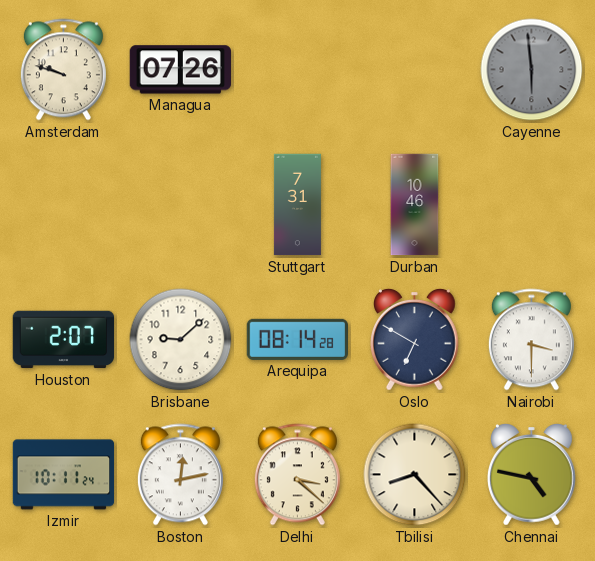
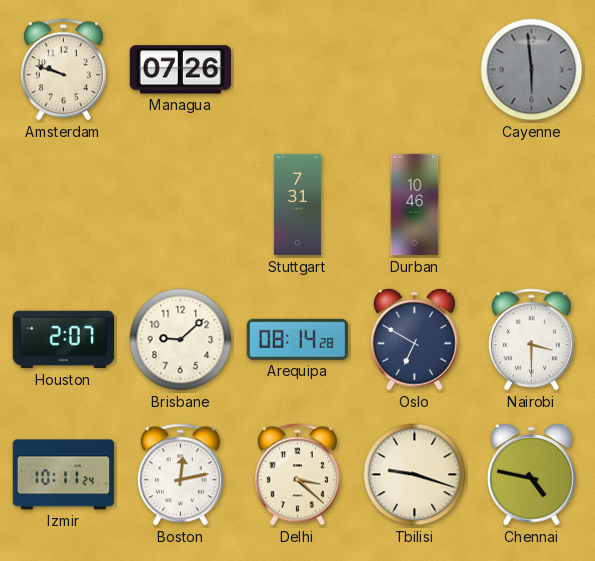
Tbilisi: 8:23 -> 9:18 (415, 475)
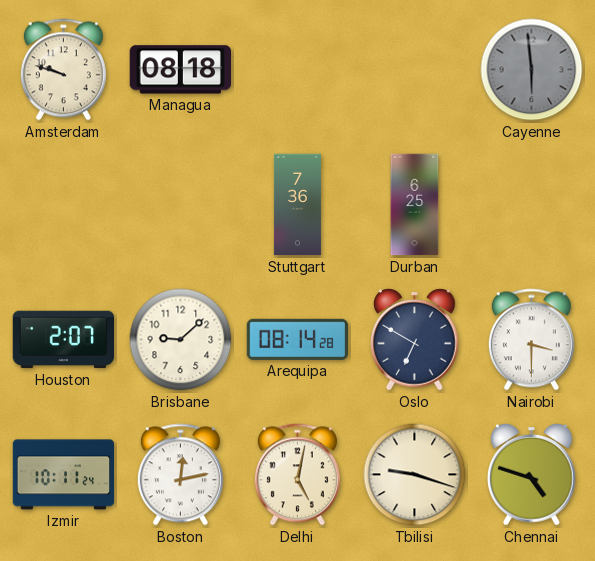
Managua: 07:26 -> 08:18 (180, 70)
Stuttgart: 7:31 -> 7:36 (297, 205)
Durban: 10:46 -> 6:25 (415, 205)
Delhi: 3:22 -> 5:02 (297, 475)
Chennai: 4:47 -> 4:48 (532, 475)
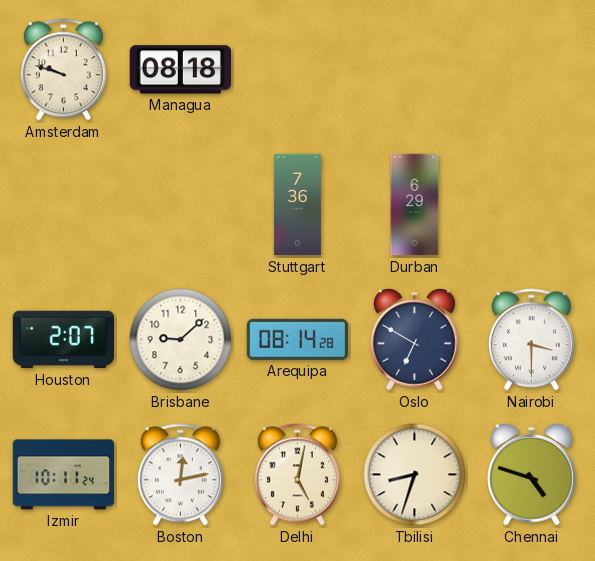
Cayenne: 5:59 -> none (532, 70)
Durban: 6:25 -> 6:29 (415, 205)
Tbilisi: 9:18 -> 8:33 (415, 475)
